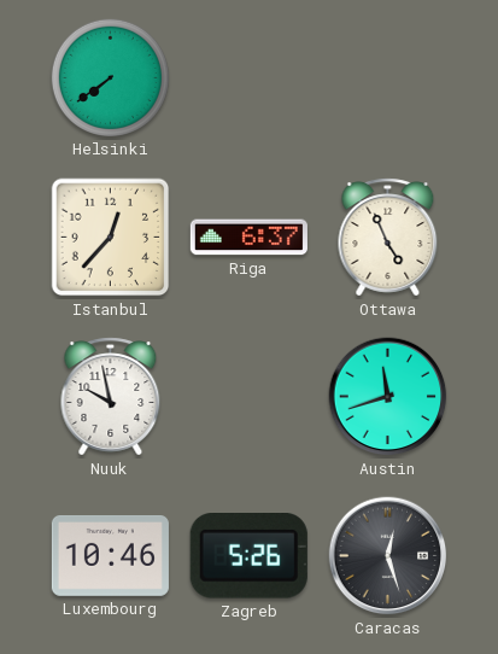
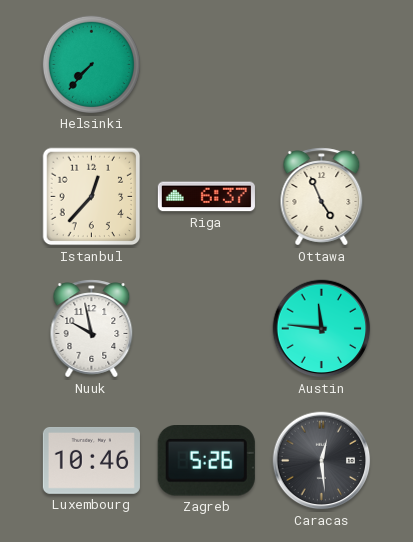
Helsinki: 7:39 -> 7:37 (91, 64)
Austin: 11:42 -> 11:46 (322, 329)
Caracas: 12:27 -> 12:29 (322, 461)
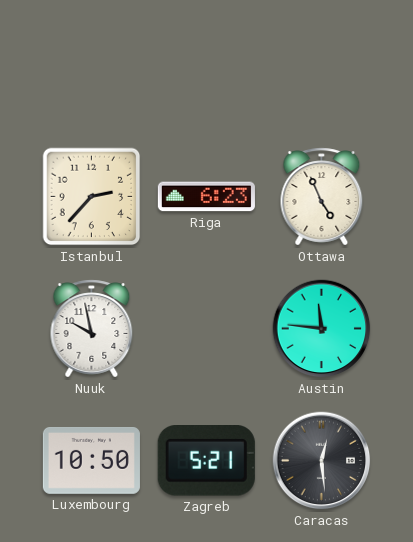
Helsinki: 7:37 -> none (91, 64)
Istanbul: 12:37 -> 2:37 (92, 197)
Riga: 6:37 -> 6:23 (206, 197)
Luxembourg: 10:46 -> 10:50 (91, 461)
Zagreb: 5:26 -> 5:21 (206, 461)
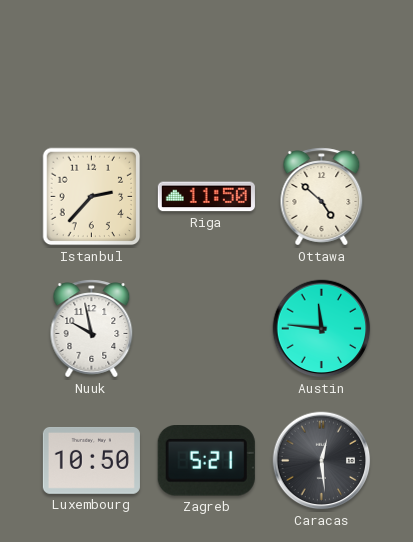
Riga: 6:23 -> 11:50 (206, 197)
Ottawa: 4:56 -> 4:52 (322, 197)
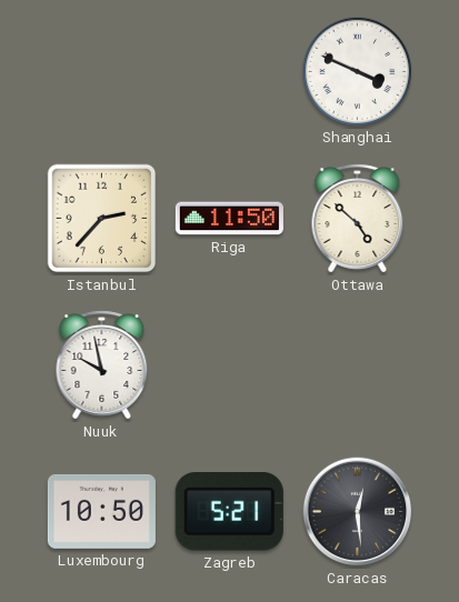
Shanghai: none -> 3:49 (357, 71)
Austin: 11:46 -> none (322, 329)
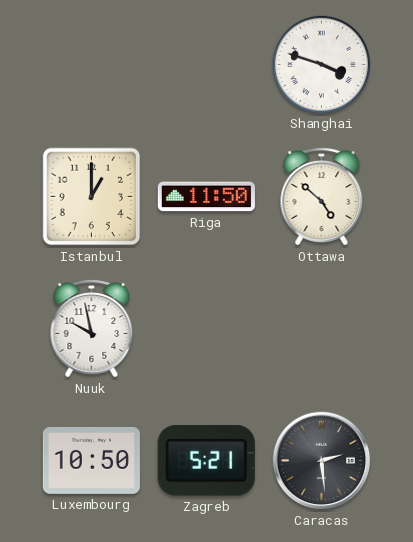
Shanghai: 3:49 -> 3:48 (321, 64)
Istanbul: 2:37 -> 1:00 (92, 197)
Caracas: 12:29 -> 2:29 (322, 461)
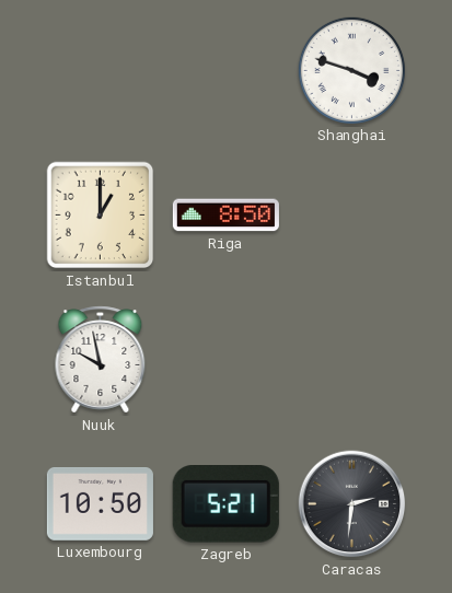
Riga: 11:50 -> 8:50 (225, 216)
Ottawa: 4:52 -> none (322, 197)
Caracas: 2:29 -> 2:31 (352, 504)
